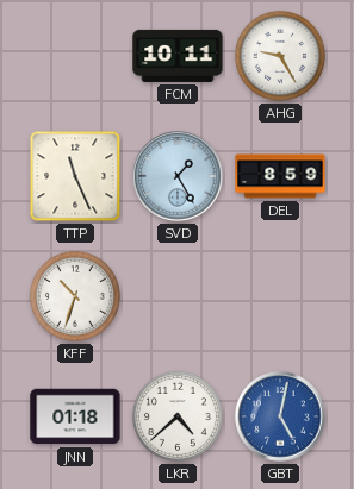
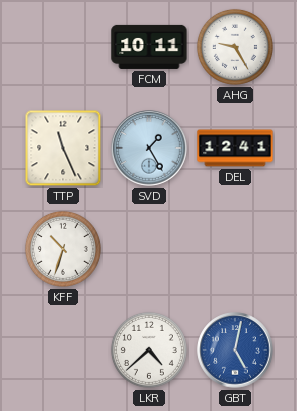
DEL: 8:59 -> 12:41 (235, 148)
JNN: 01:18 -> none (75, 416)
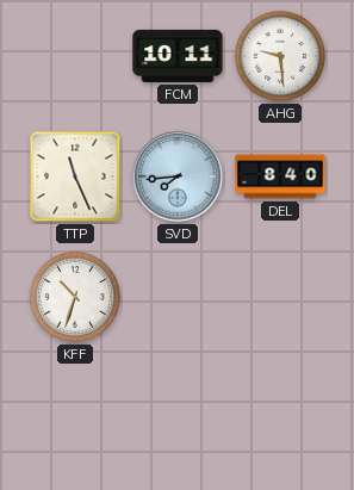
AHG: 9:25 -> 9:29 (280, 56)
SVD: 1:25 -> 7:44 (178, 176)
DEL: 12:41 -> 8:40 (280, 176)
LKR: 4:38 -> none (149, 350)
GBT: 5:02 -> none (235, 350)
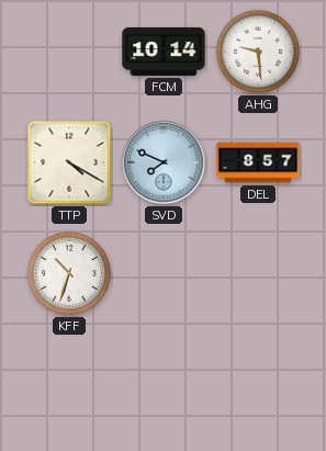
FCM: 10:11 -> 10:14 (164, 52)
TTP: 11:26 -> 4:20 (69, 162)
SVD: 7:44 -> 7:49 (164, 162)
DEL: 8:40 -> 8:57 (258, 162)
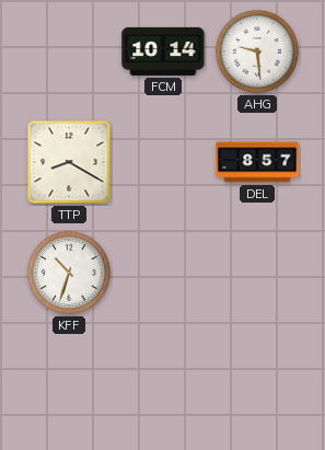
TTP: 4:20 -> 8:20 (69, 162)
SVD: 7:49 -> none (164, 162)
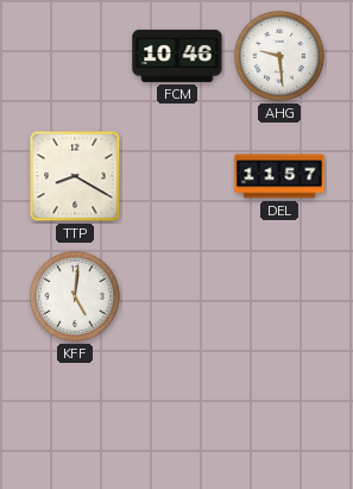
FCM: 10:14 -> 10:46 (177, 56)
DEL: 8:57 -> 11:57 (279, 176)
KFF: 10:33 -> 5:01 (75, 296)
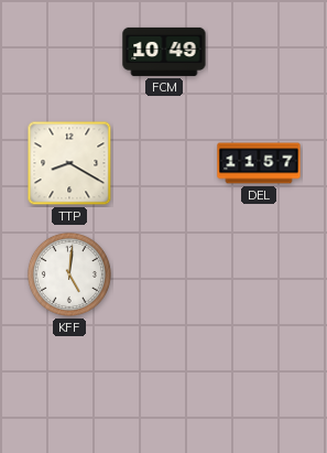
FCM: 10:46 -> 10:49 (164, 52)
AHG: 9:29 -> none (279, 56)
